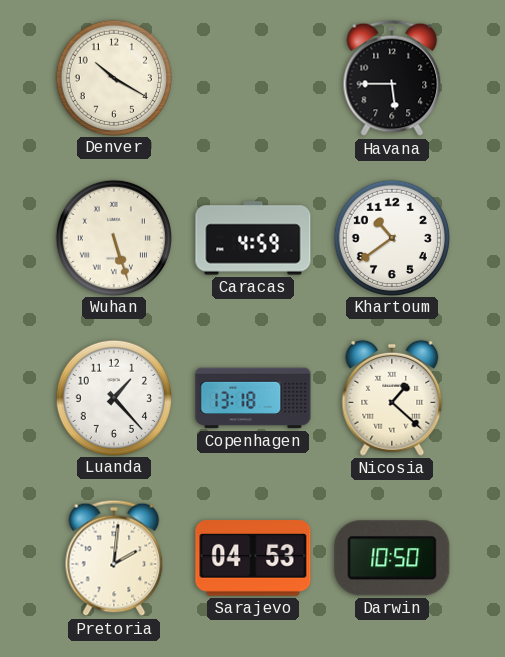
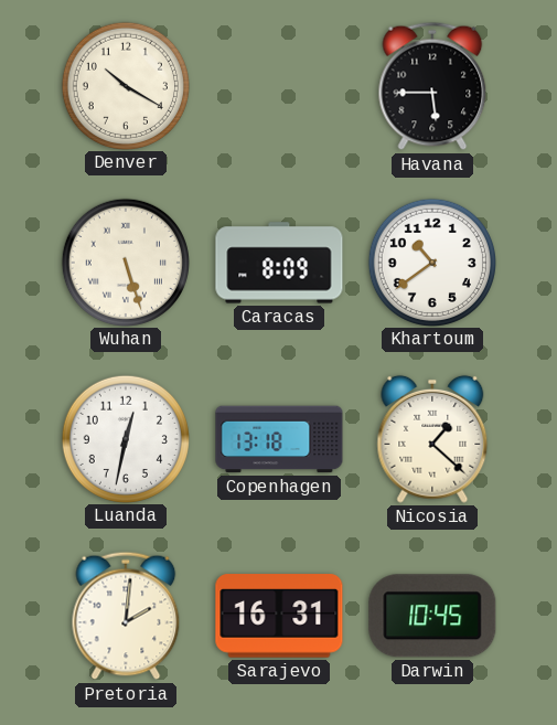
Caracas: 4:59 -> 8:09 (279, 263)
Luanda: 1:23 -> 12:32 (125, 438)
Sarajevo: 04:53 -> 16:31 (279, 616)
Darwin: 10:50 -> 10:45 (432, 616)
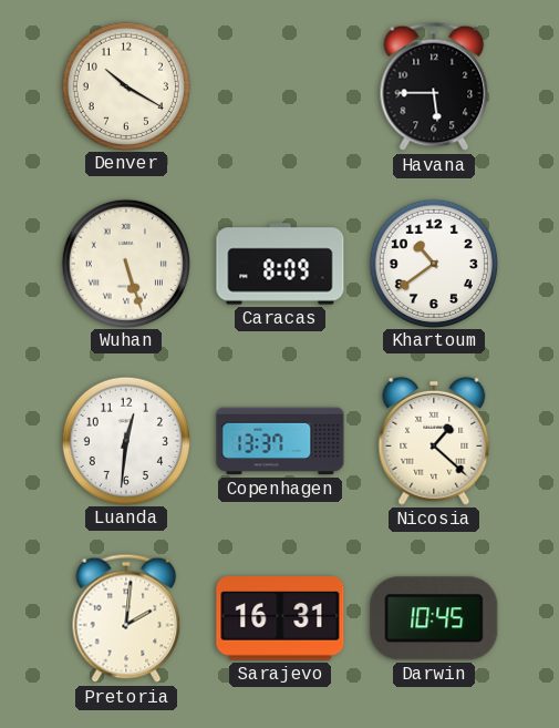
Luanda: 12:32 -> 12:31 (125, 440)
Copenhagen: 13:18 -> 13:37 (280, 441)
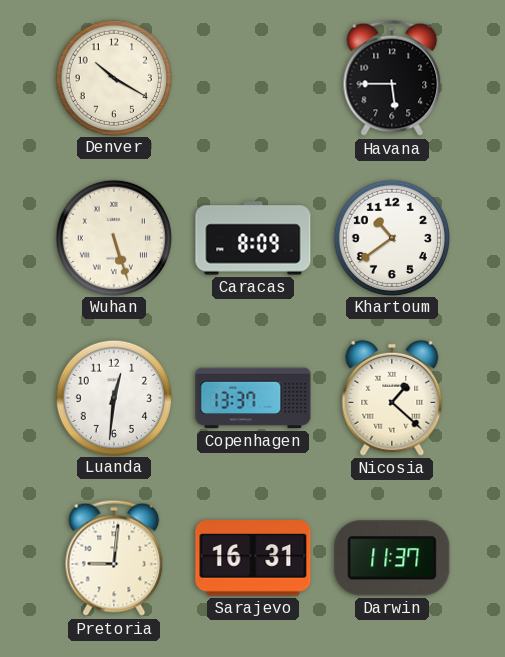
Pretoria: 2:01 -> 9:01 (114, 558)
Darwin: 10:45 -> 11:37 (392, 558)
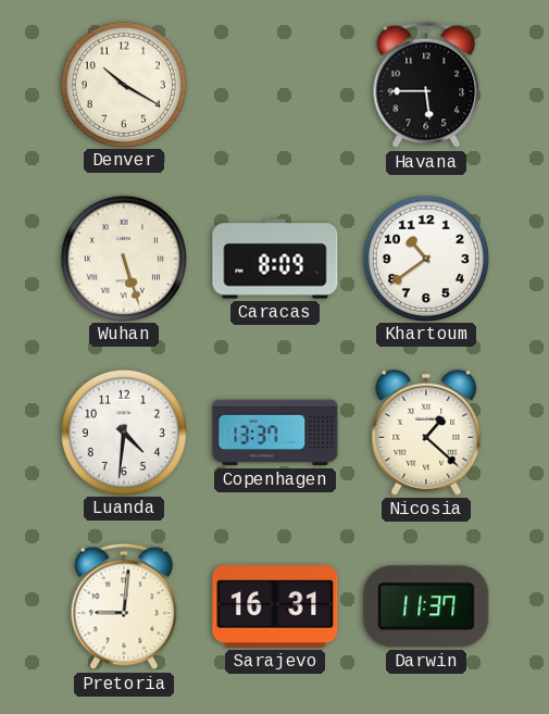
Luanda: 12:31 -> 4:31 (123, 431)
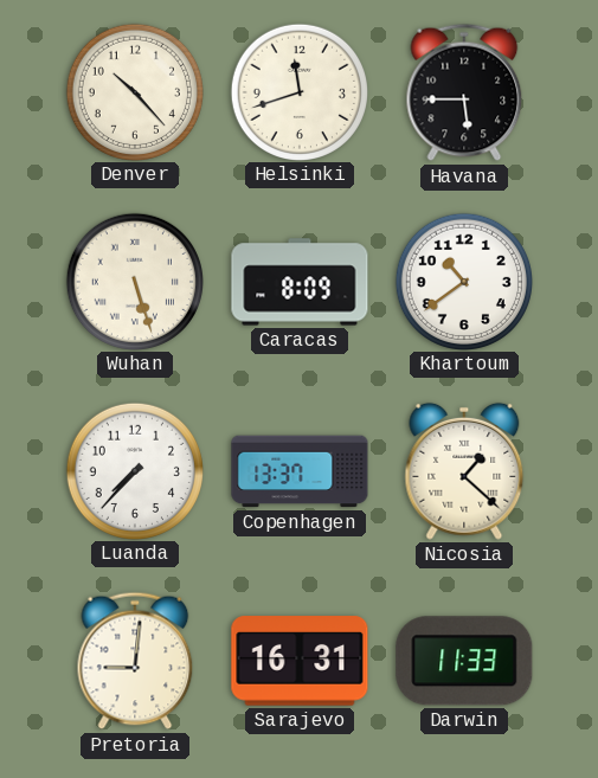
Denver: 10:20 -> 10:23 (134, 91)
Helsinki: none -> 11:42 (298, 91)
Luanda: 4:31 -> 7:37 (134, 470)
Darwin: 11:37 -> 11:33 (464, 661)
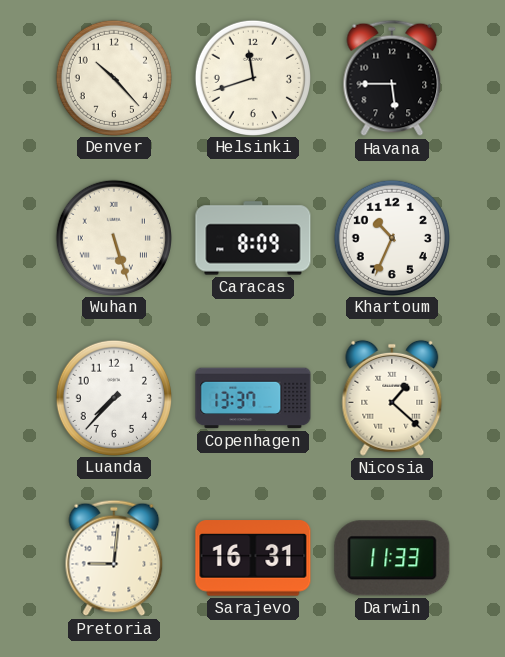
Khartoum: 10:39 -> 10:34 (391, 237)
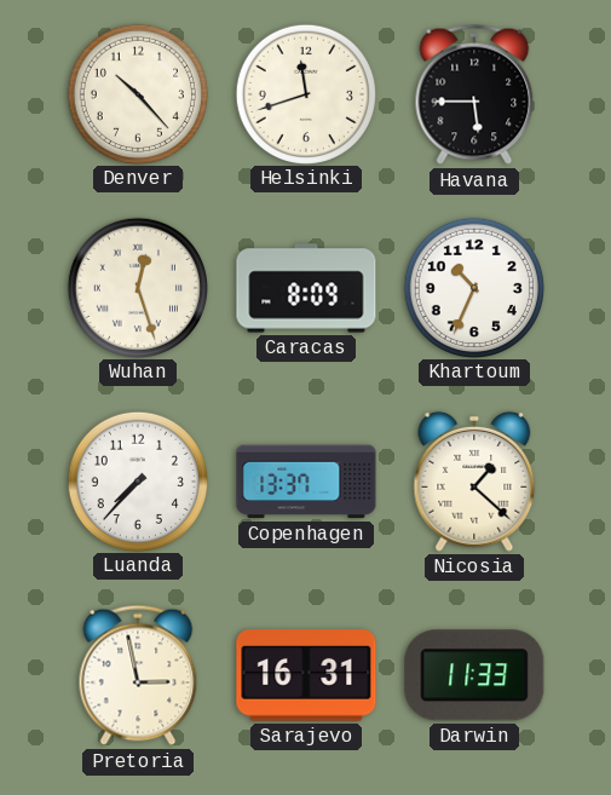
Wuhan: 5:27 -> 12:27 (137, 287)
Pretoria: 9:01 -> 2:58 (138, 675)
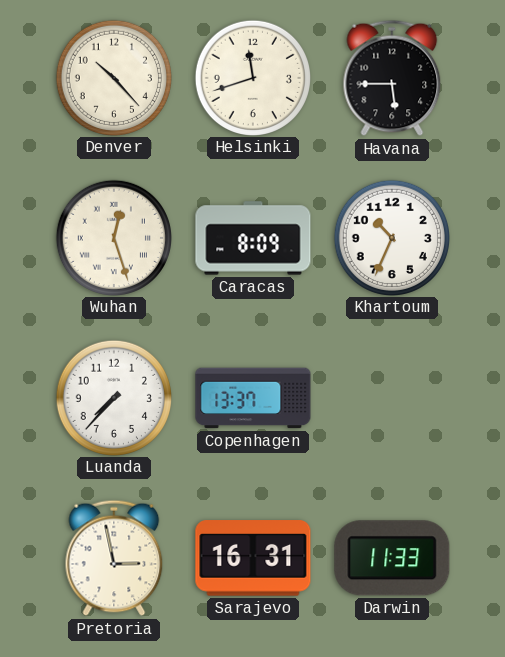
Nicosia: 1:22 -> none (474, 482)
